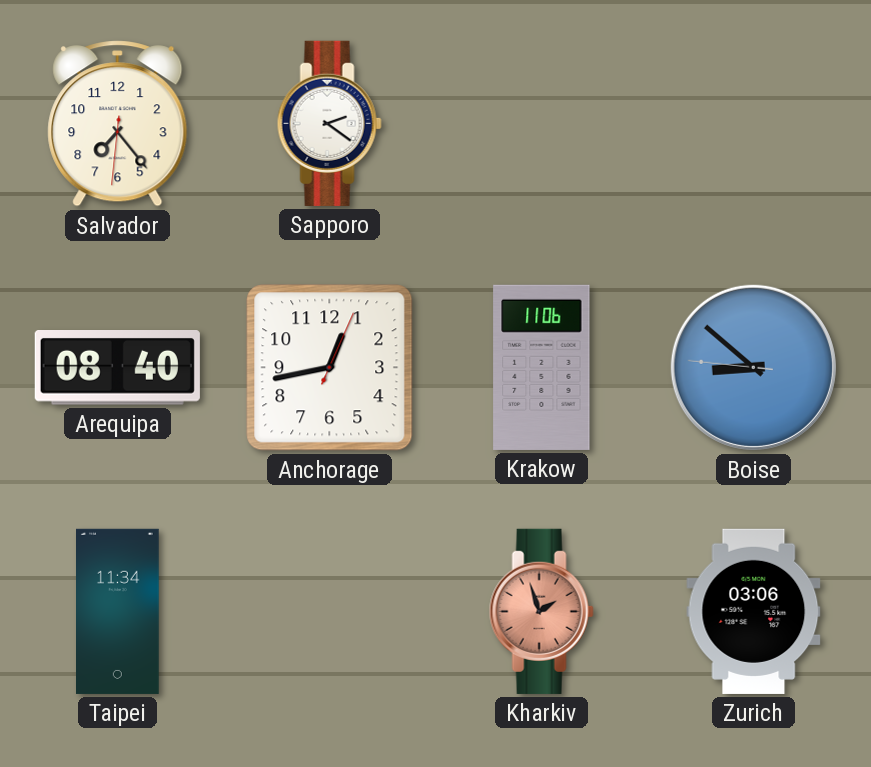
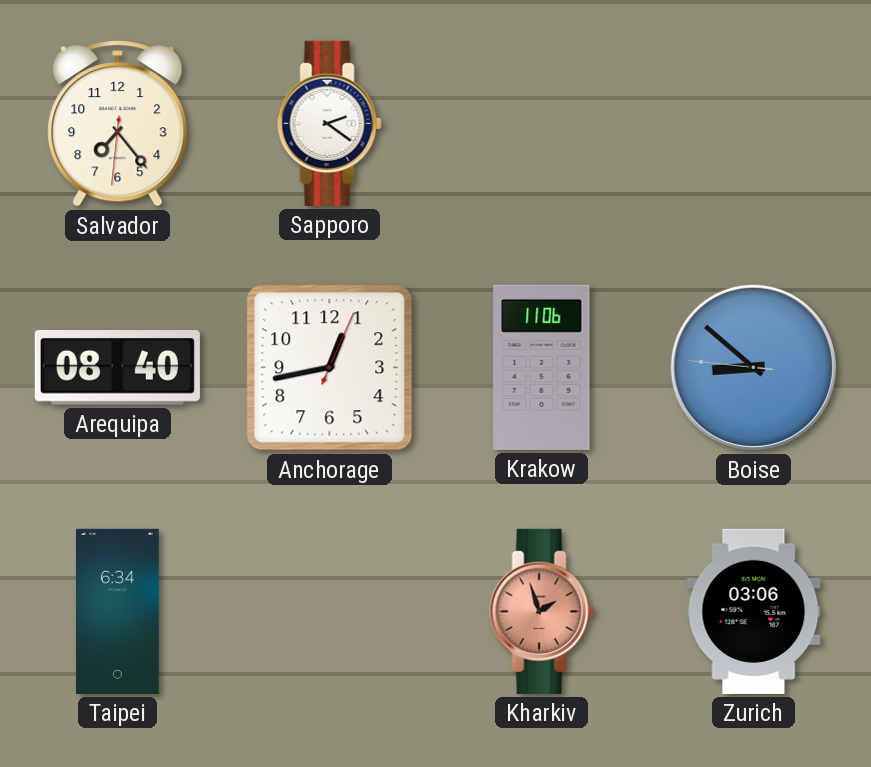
Taipei: 11:34 -> 6:34 (118, 611)
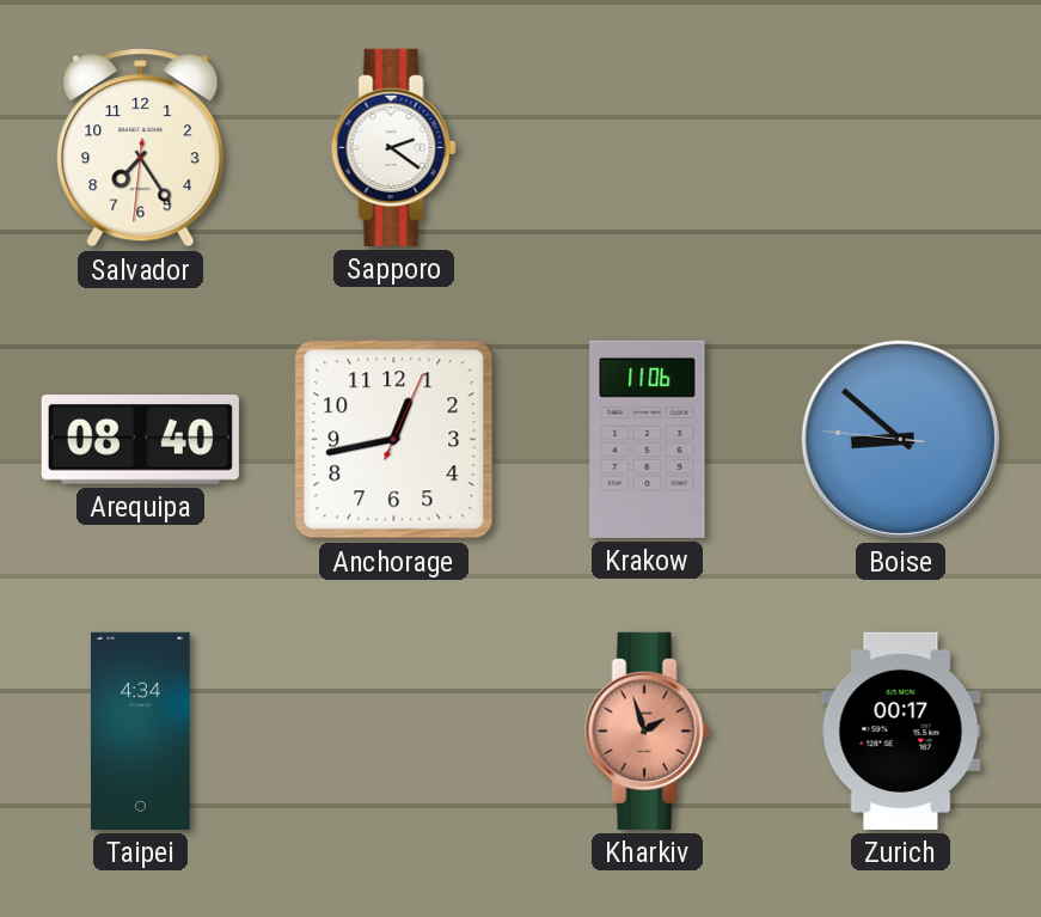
Salvador: 7:23 -> 7:24 (141, 148)
Taipei: 6:34 -> 4:34 (141, 730)
Zurich: 03:06 -> 00:17 (901, 730)
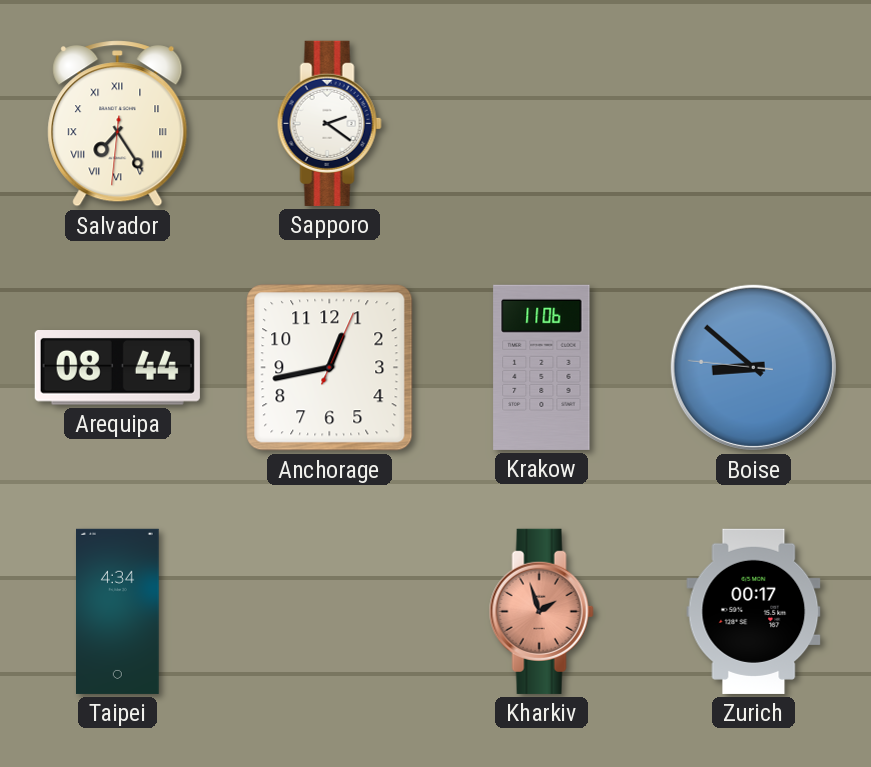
Salvador numerals: Arabic -> Roman (118, 124)
Arequipa: 08:40 -> 08:44 (117, 368)
